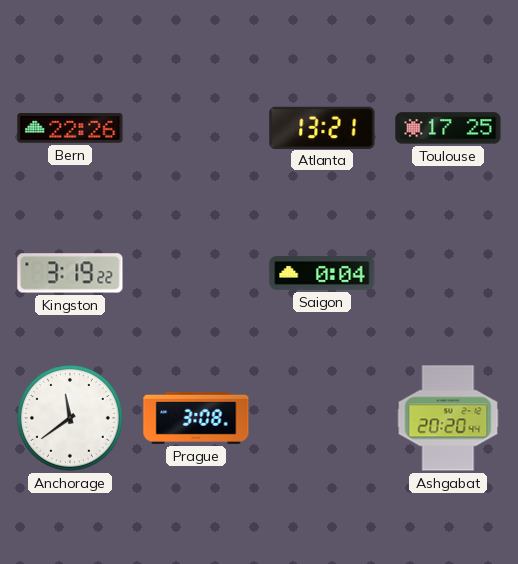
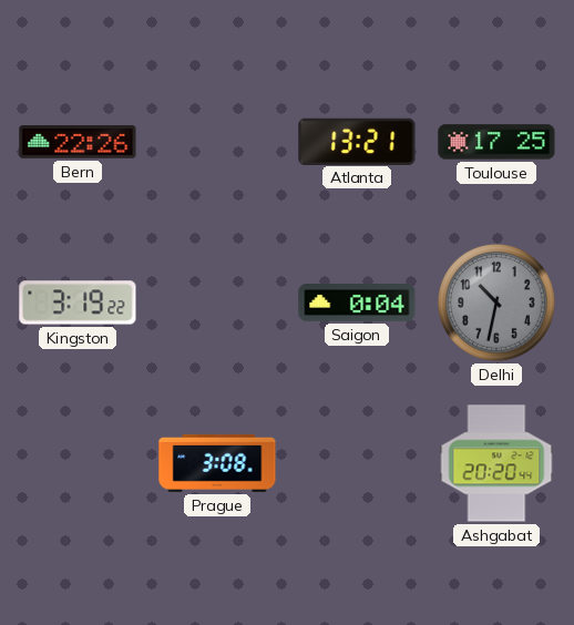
Delhi: none -> 10:32 (498, 304)
Anchorage: 11:39 -> none (71, 419)
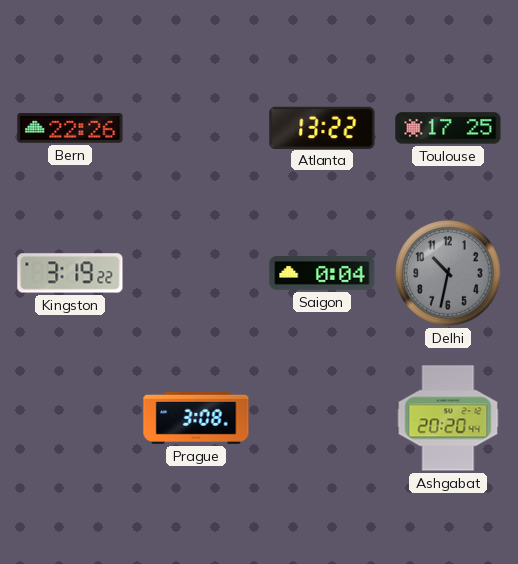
Atlanta: 13:21 -> 13:22 (322, 127)
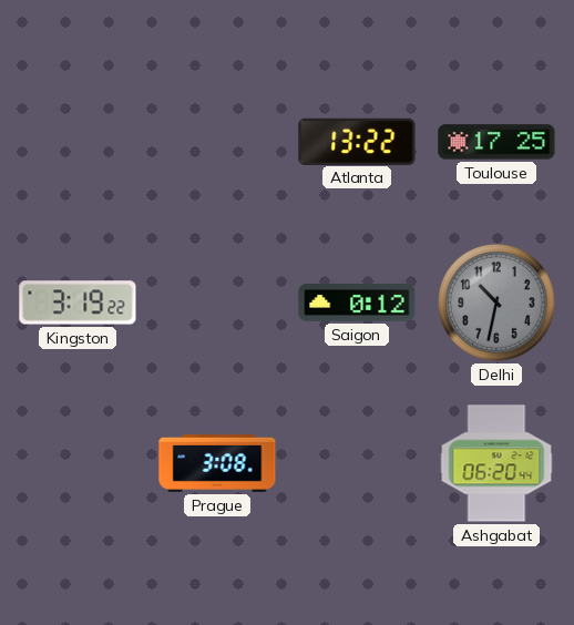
Bern: 22:26 -> none (70, 128)
Saigon: 0:04 -> 0:12 (357, 303)
Ashgabat: 20:20 -> 06:20 (496, 463)
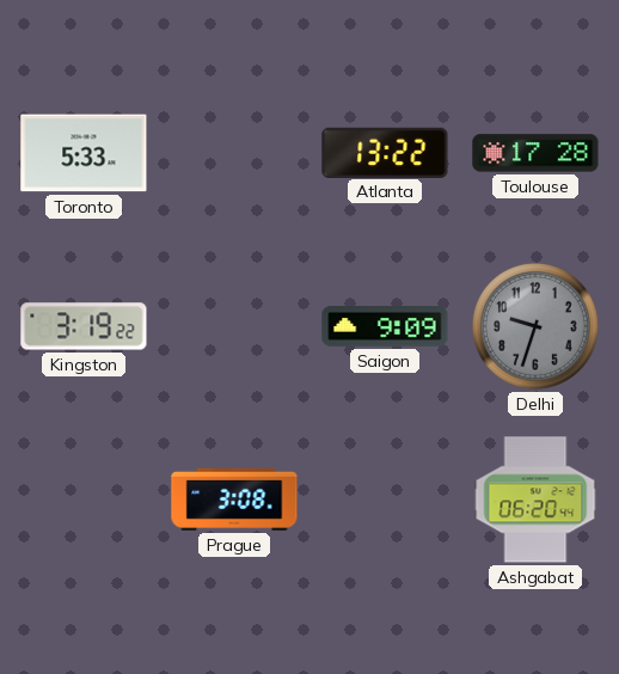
Toronto: none -> 5:33 (84, 153)
Toulouse: 17:25 -> 17:28 (535, 153)
Saigon: 0:12 -> 9:09 (385, 326)
Delhi: 10:32 -> 9:33 (537, 327)
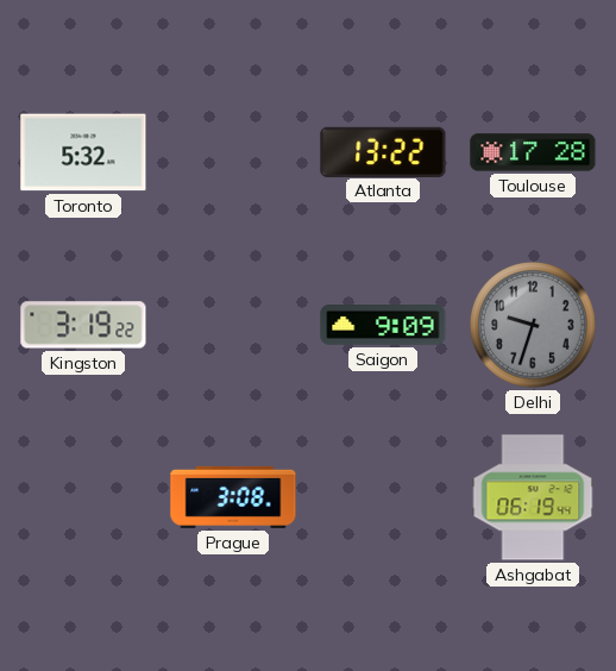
Toronto: 5:33 -> 5:32 (83, 152)
Ashgabat: 06:20 -> 06:19 (533, 497)
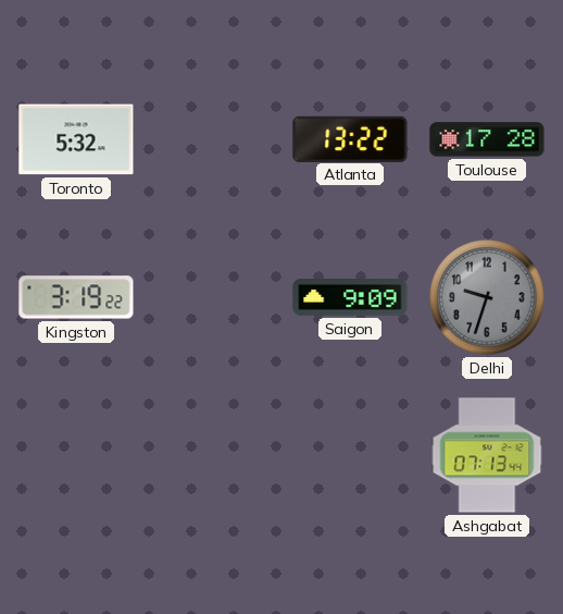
Prague: 3:08 -> none (233, 497)
Ashgabat: 06:19 -> 07:13 (487, 455)
